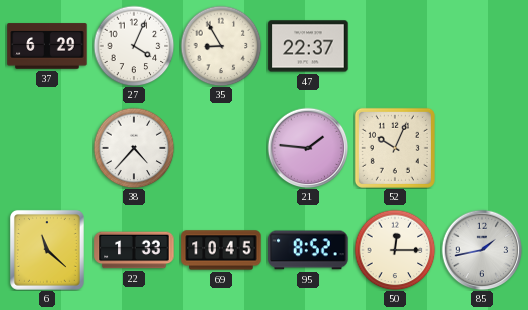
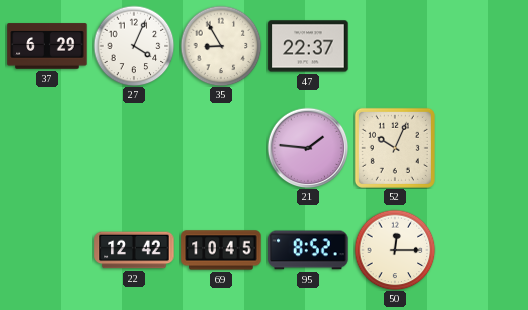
38: 4:37 -> none (134, 148)
6: 11:22 -> none (47, 250)
22: 1:33 -> 12:42 (134, 250)
85: 1:43 -> none (482, 250)
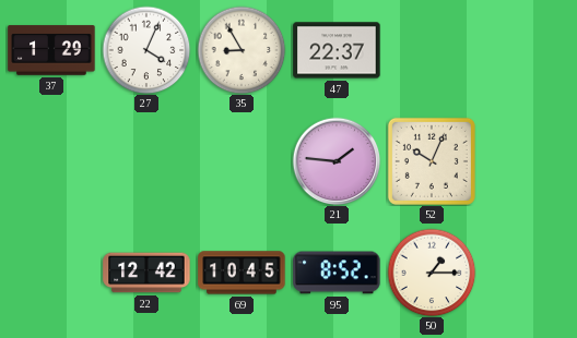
37: 6:29 -> 1:29 (51, 50)
50: 12:15 -> 1:15 (432, 273)
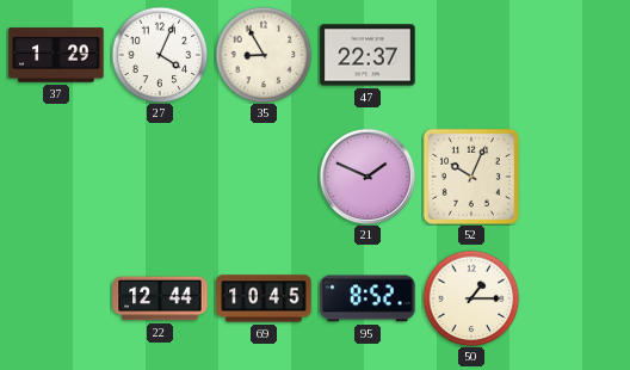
21: 1:46 -> 1:49 (367, 177)
22: 12:42 -> 12:44 (160, 298)
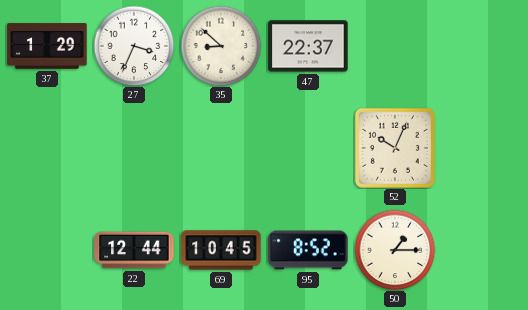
27: 4:04 -> 3:34 (134, 46)
35: 8:55 -> 8:52 (221, 46)
21: 1:49 -> none (367, 177)
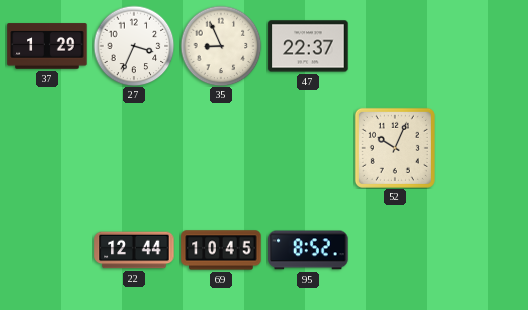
35: 8:52 -> 8:56 (221, 46)
50: 1:15 -> none (395, 250)
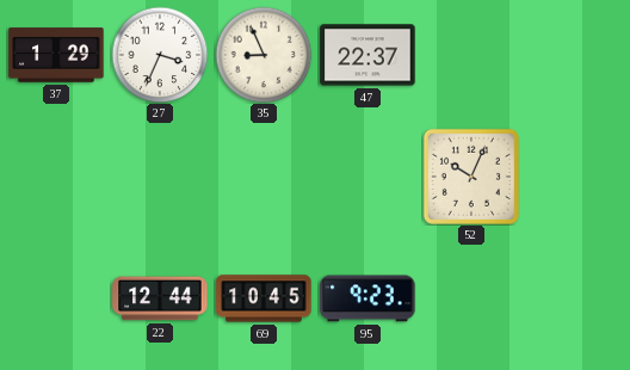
95: 8:52 -> 9:23 (367, 298)
